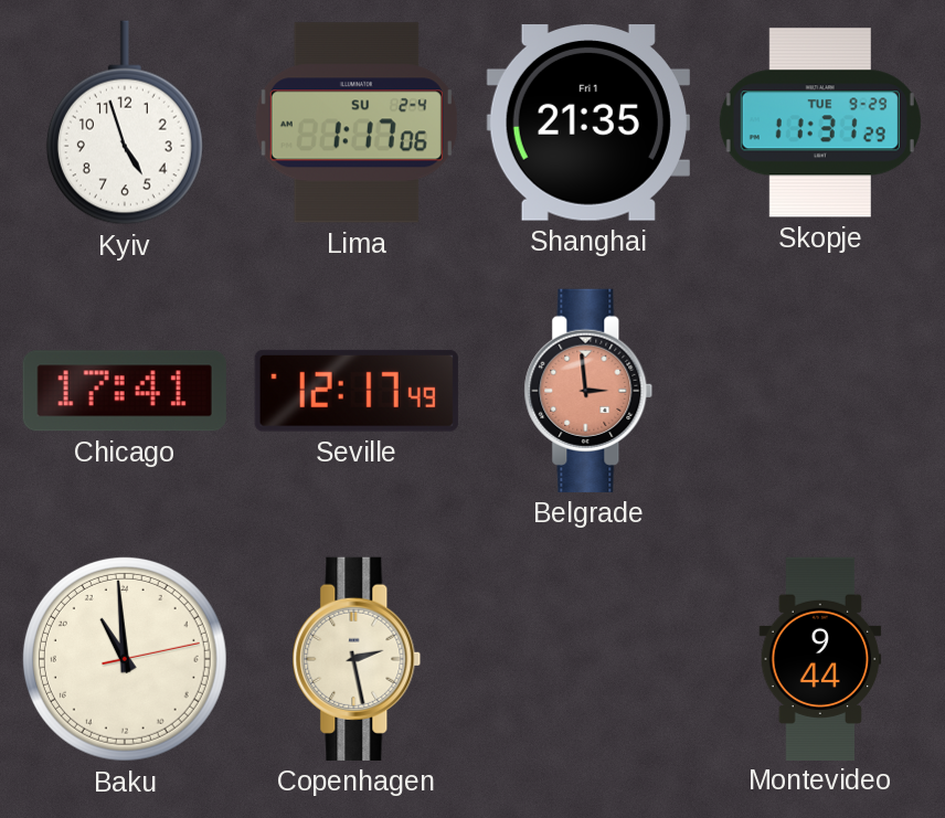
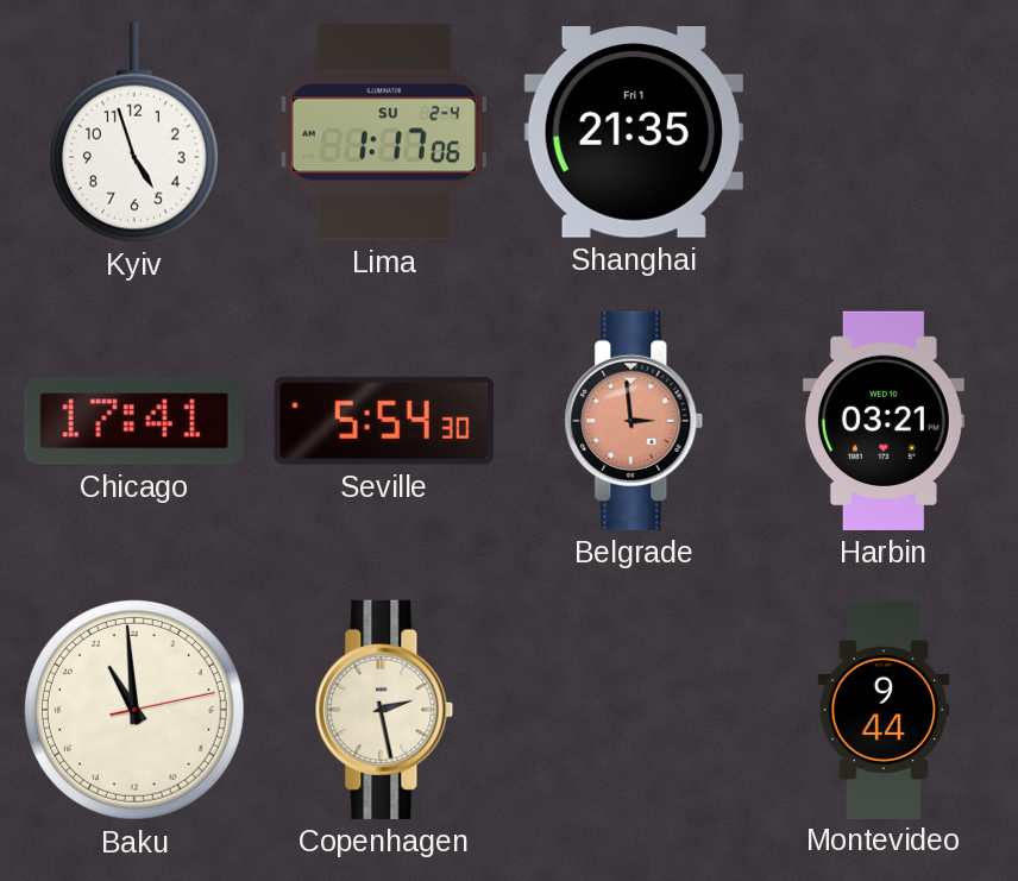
Skopje: 11:31 -> none (820, 123)
Seville: 12:17 -> 5:54 (384, 421)
Harbin: none -> 03:21 (884, 421)
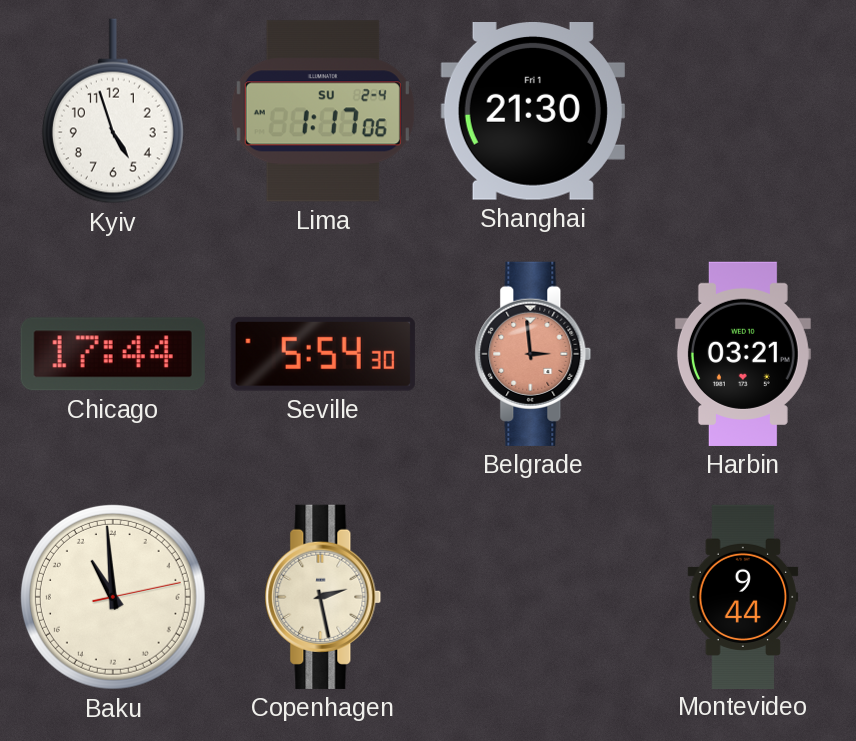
Shanghai: 21:35 -> 21:30 (533, 112)
Chicago: 17:41 -> 17:44 (113, 354)
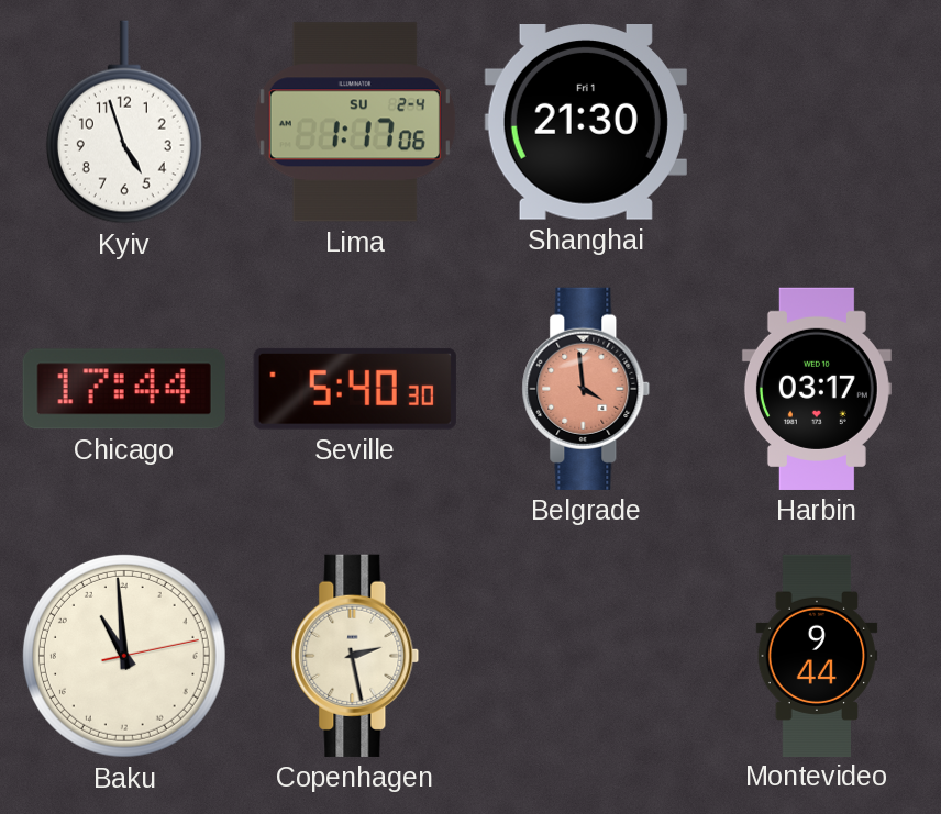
Seville: 5:54 -> 5:40 (355, 389)
Belgrade: 2:59 -> 3:59 (586, 389)
Harbin: 03:21 -> 03:17 (817, 389)
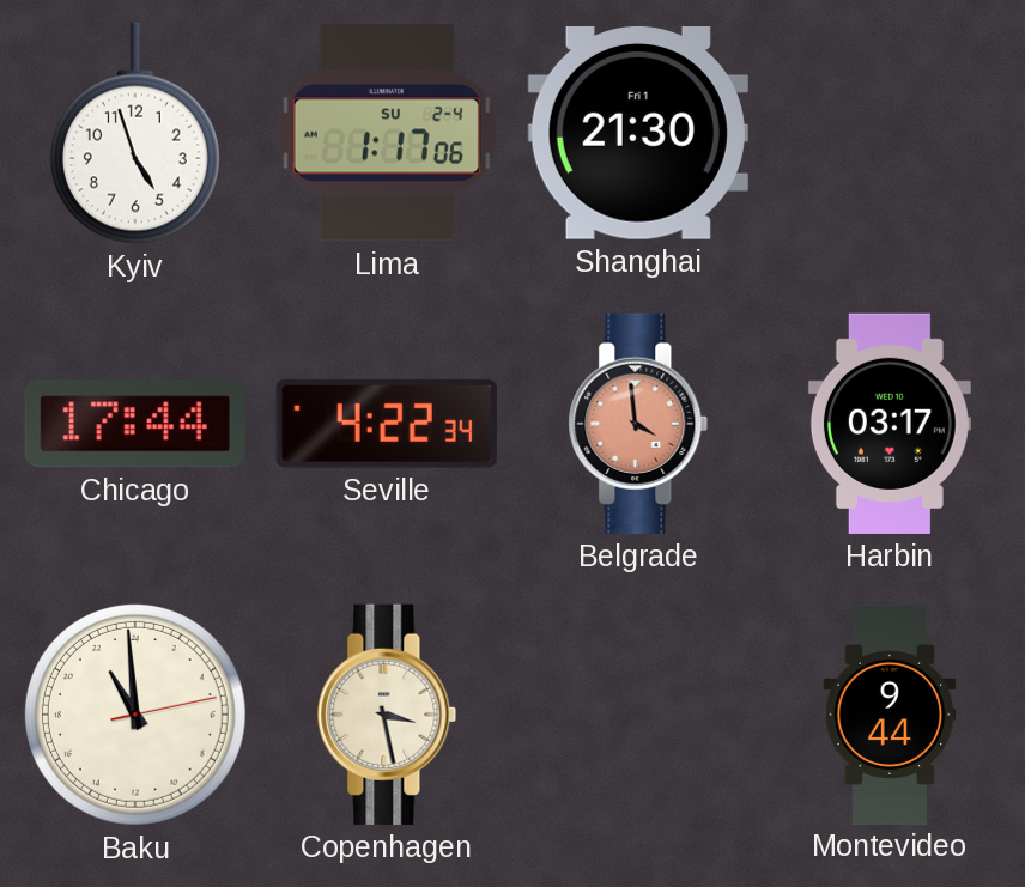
Seville: 5:40 -> 4:22 (387, 424)
Copenhagen: 2:28 -> 3:28 (387, 715)
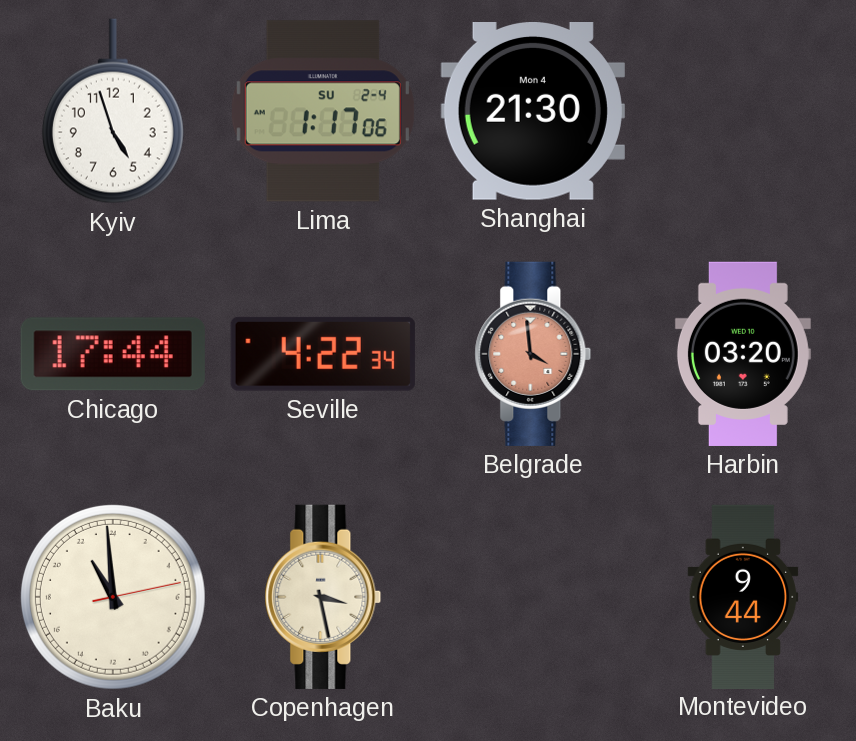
Shanghai date: Fri 1 -> Mon 4 (533, 112)
Harbin: 03:17 -> 03:20 (743, 354)
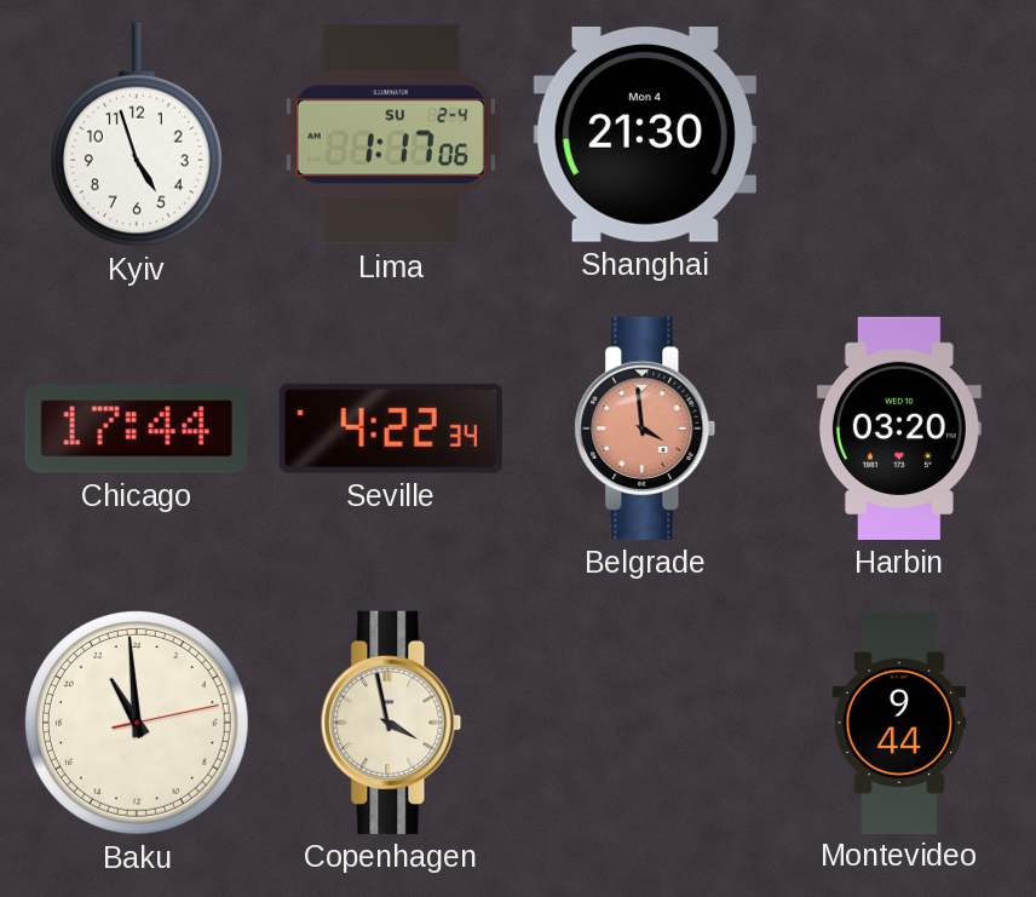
Copenhagen: 3:28 -> 3:58 (391, 723)
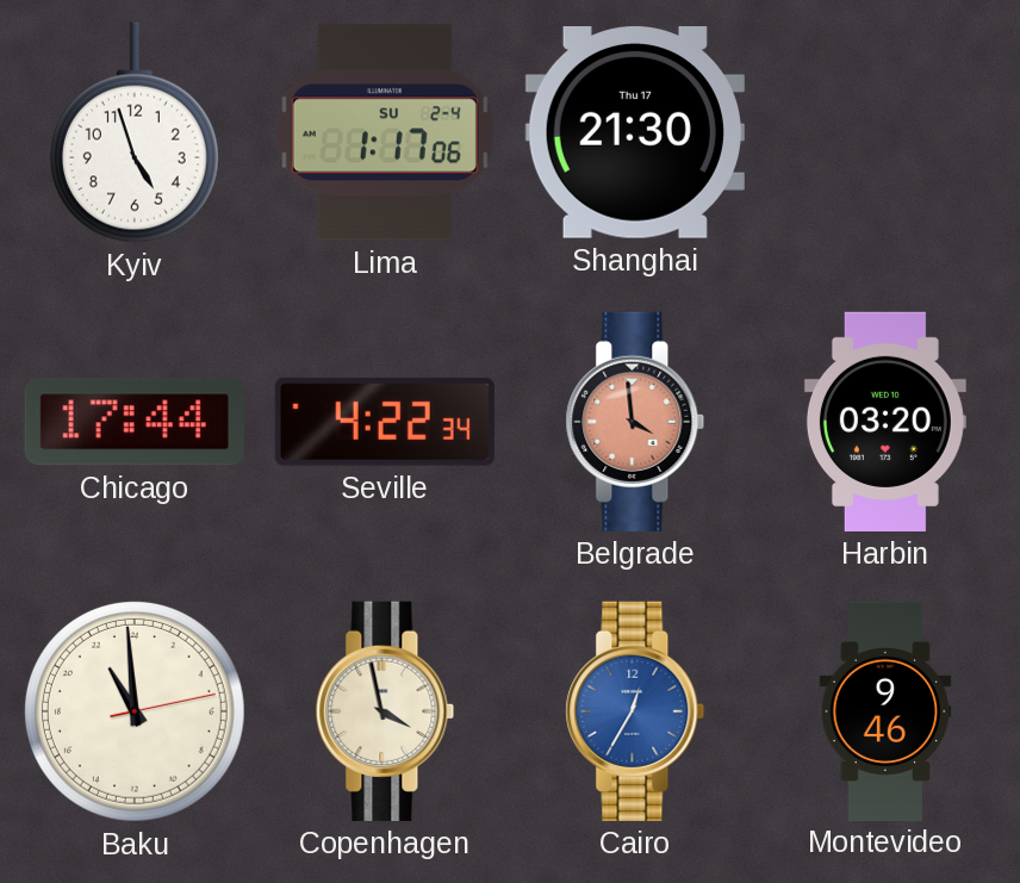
Shanghai date: Mon 4 -> Thu 17 (635, 133)
Cairo: none -> 12:35 (635, 711)
Montevideo: 9:44 -> 9:46 (885, 710)
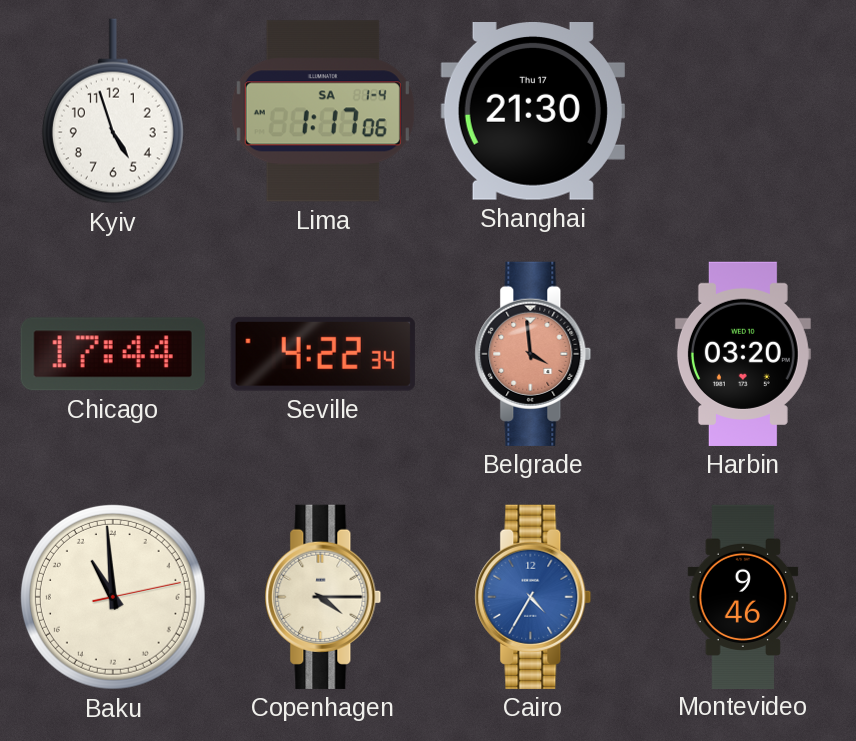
Lima date: SU 2-4 -> SA 1-4 (323, 111)
Copenhagen: 3:58 -> 4:15 (323, 597)
Cairo: 12:35 -> 4:35 (533, 597)
